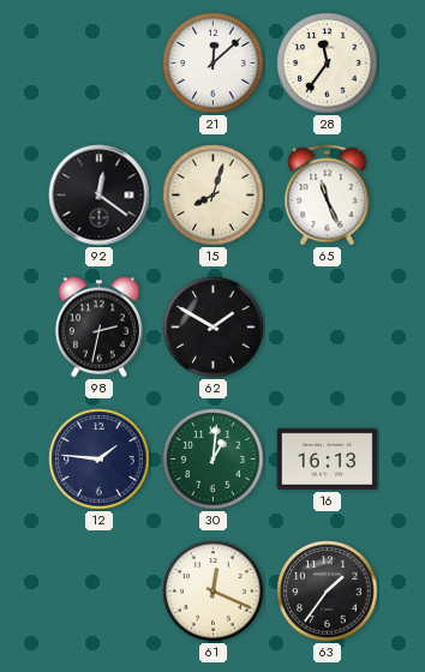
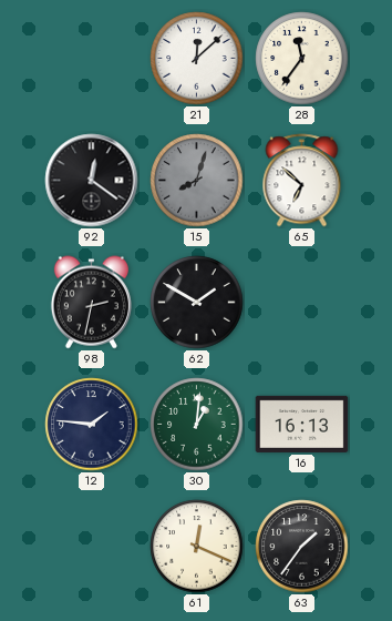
15 dial: cream -> grey (197, 181)
65: 11:26 -> 6:52 (302, 181)
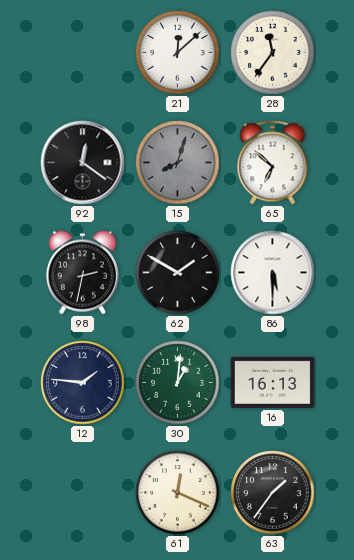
86: none -> 5:30 (273, 273)
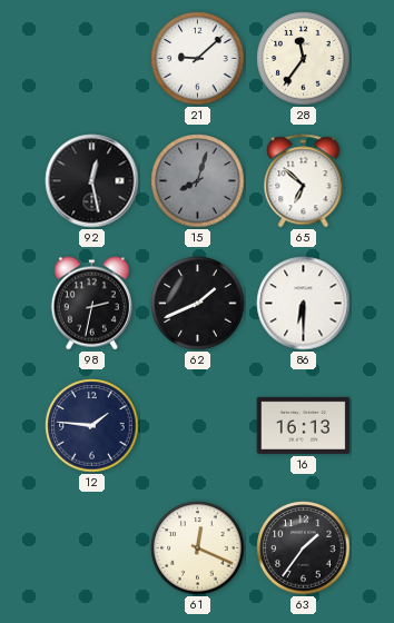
21: 12:08 -> 9:08 (198, 59)
92: 12:21 -> 12:28 (92, 181)
62: 1:50 -> 1:41 (198, 304)
86: 5:30 -> 6:30 (304, 304)
30: 1:01 -> none (178, 383)
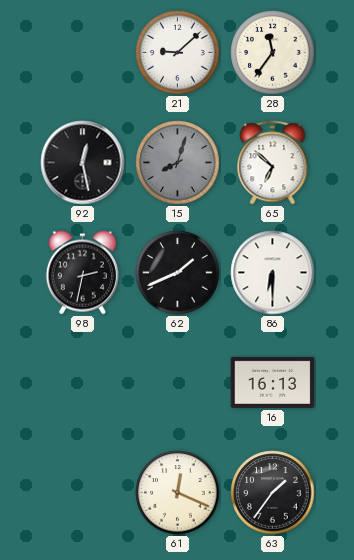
12: 1:46 -> none (92, 426)
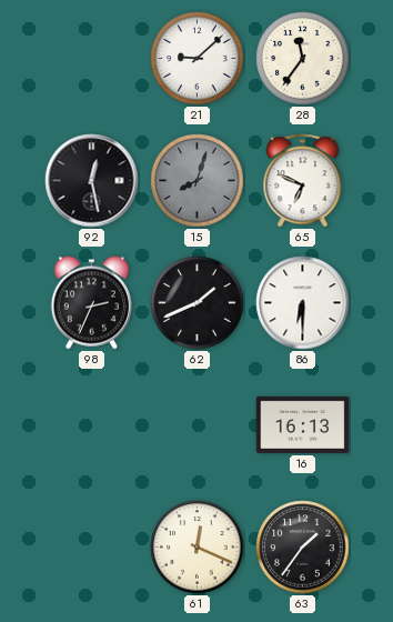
65: 6:52 -> 6:49 (303, 181)
98: 2:32 -> 2:34 (91, 303)
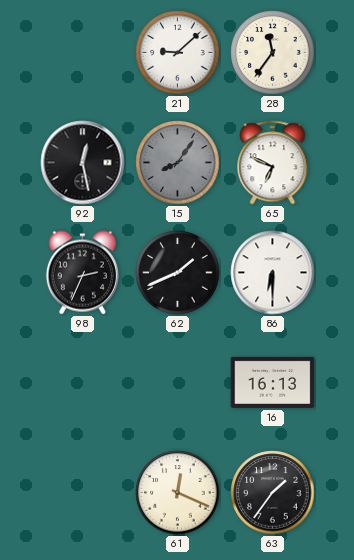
15: 8:03 -> 8:06 (178, 163)
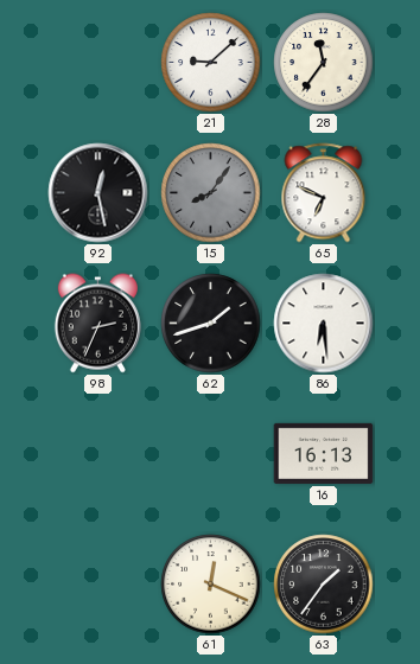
62: 1:41 -> 1:42 (211, 324)
86: 6:30 -> 6:29 (324, 324)
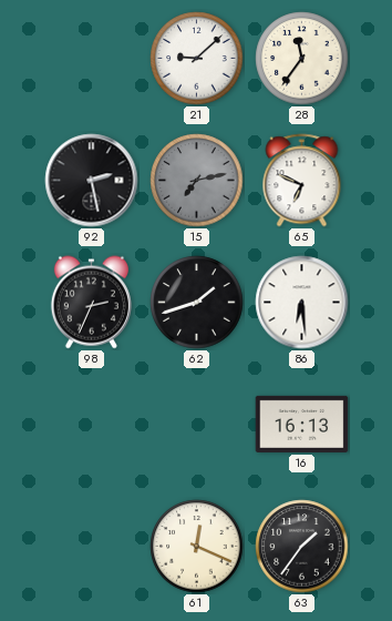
92: 12:28 -> 2:28 (92, 181)
15: 8:06 -> 7:13 (197, 181)
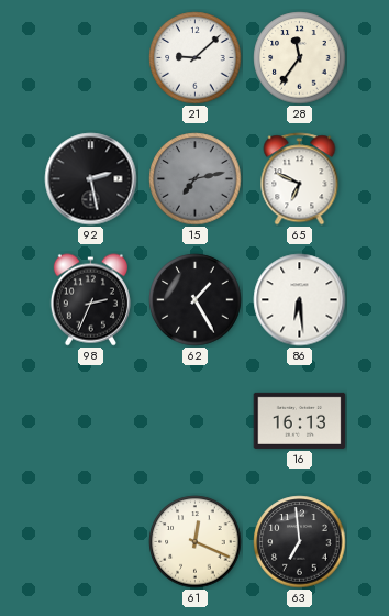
62: 1:42 -> 1:25 (196, 300)
63: 1:36 -> 6:59 (300, 542)
